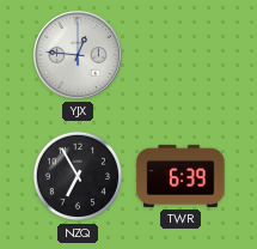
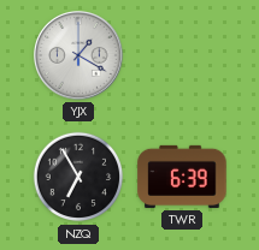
YJX: 12:46 -> 1:20 (80, 56)
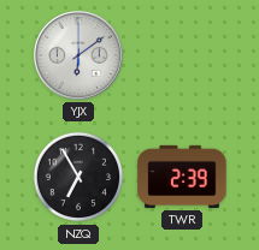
YJX: 1:20 -> 6:09 (80, 56)
TWR: 6:39 -> 2:39 (182, 177)
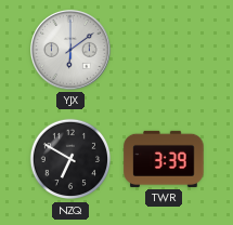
NZQ: 6:55 -> 6:50 (70, 159)
TWR: 2:39 -> 3:39 (164, 159)
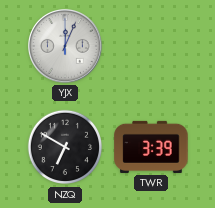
YJX: 6:09 -> 12:04 (66, 47)
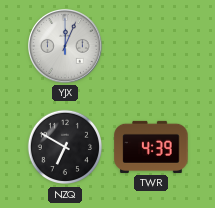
TWR: 3:39 -> 4:39 (151, 147)
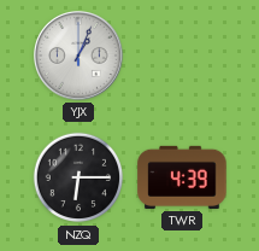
YJX: 12:04 -> 1:04 (80, 57)
NZQ: 6:50 -> 6:15 (78, 177)
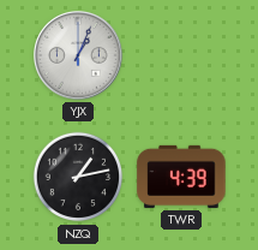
NZQ: 6:15 -> 1:13 (78, 177)
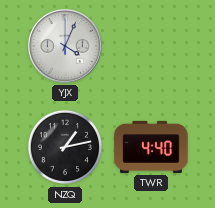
YJX: 1:04 -> 4:04 (66, 47)
TWR: 4:39 -> 4:40 (151, 147)
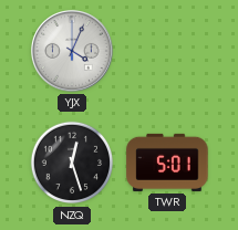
NZQ: 1:13 -> 12:27 (72, 163)
TWR: 4:40 -> 5:01 (167, 163)
